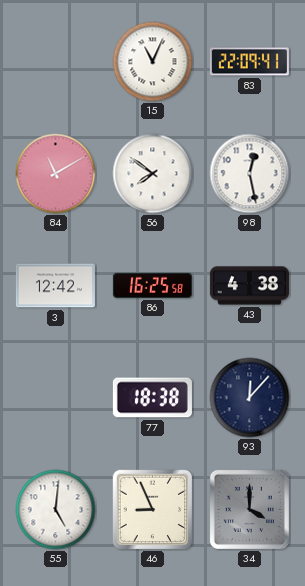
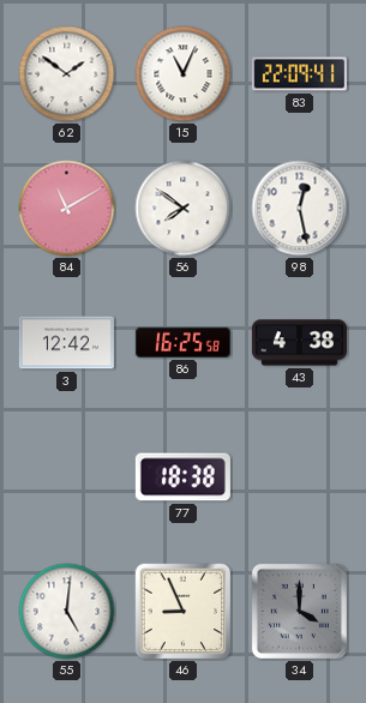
62: none -> 1:51 (67, 74)
93: 12:07 -> none (250, 398)
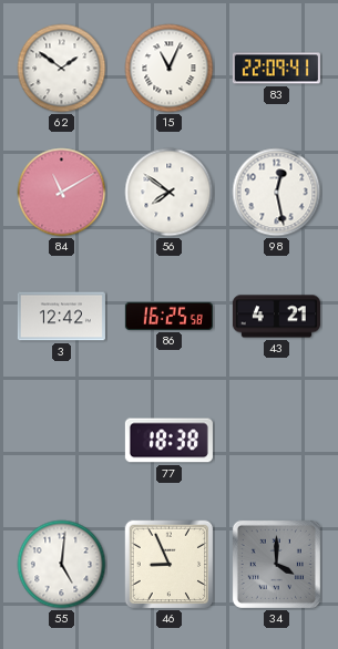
43: 4:38 -> 4:21 (276, 317)
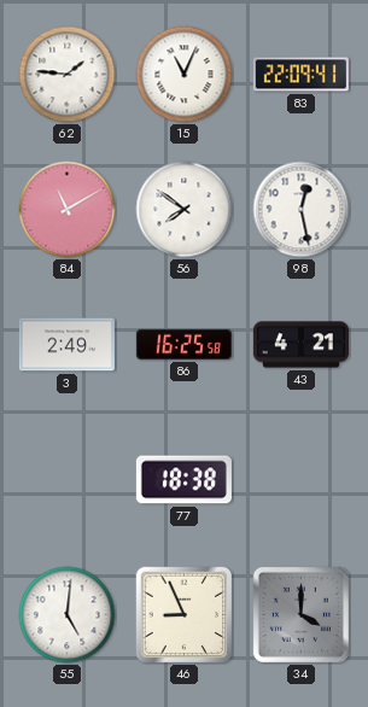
62: 1:51 -> 1:46 (68, 75)
3: 12:42 -> 2:49 (66, 345)
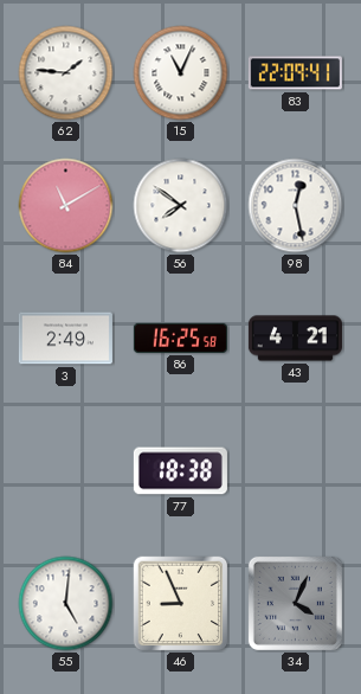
34: 4:00 -> 4:04 (295, 603)
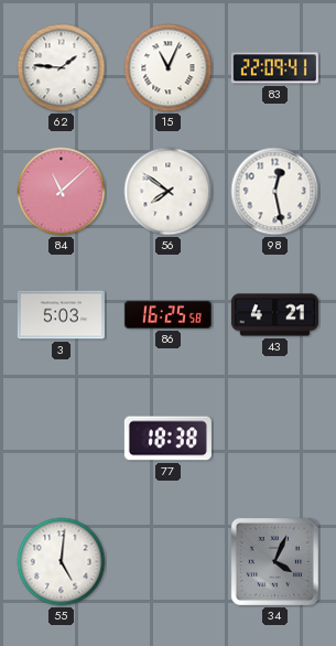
84: 11:10 -> 11:08 (62, 192)
3: 2:49 -> 5:03 (61, 315)
46: 8:56 -> none (181, 604)
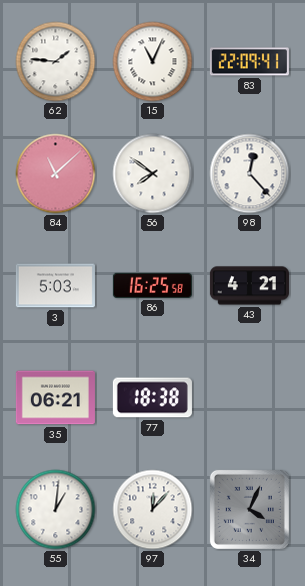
98: 12:28 -> 12:23 (250, 174)
35: none -> 06:21 (55, 398)
55: 5:01 -> 1:01 (56, 510)
97: none -> 12:07 (153, 510)
